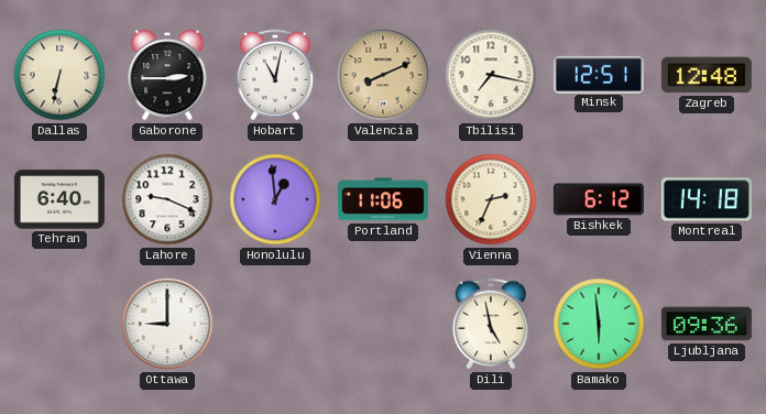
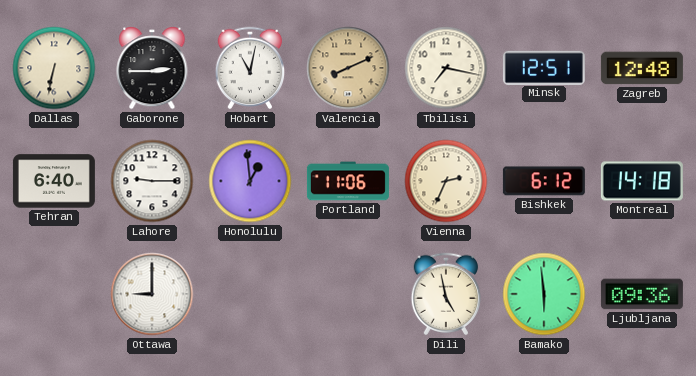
Lahore: 9:19 -> 9:15 (152, 181)
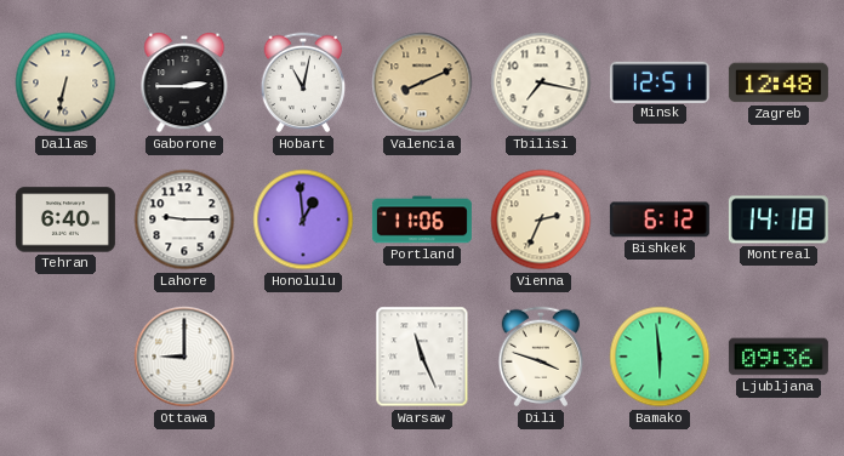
Warsaw: none -> 11:26 (422, 357)
Dili: 4:58 -> 3:48 (541, 357)
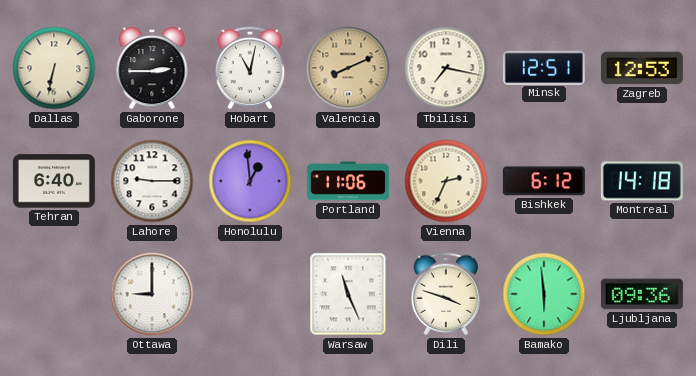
Zagreb: 12:48 -> 12:53 (642, 68)
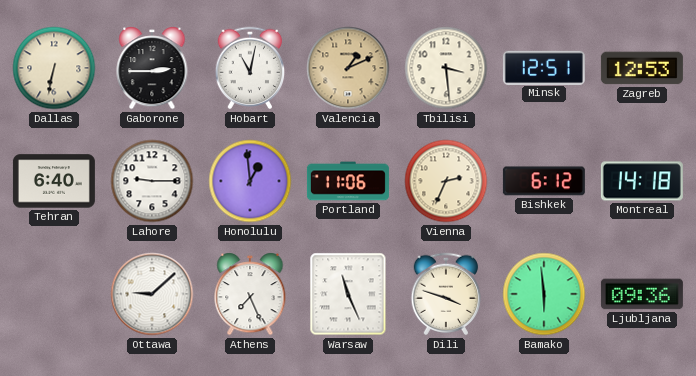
Valencia: 8:11 -> 1:11 (348, 68)
Tbilisi: 7:17 -> 3:29 (446, 68)
Ottawa: 9:00 -> 9:08 (152, 294)
Athens: none -> 7:26 (250, 294)
